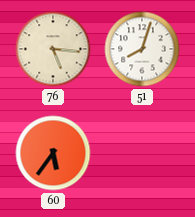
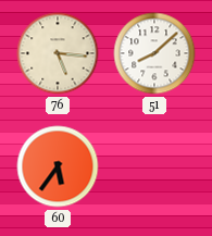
51: 8:03 -> 8:08 (154, 53)
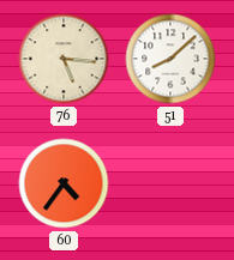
60: 5:36 -> 4:36 (64, 183)
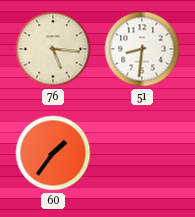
51: 8:08 -> 8:31 (142, 49)
60: 4:36 -> 1:36 (53, 153)
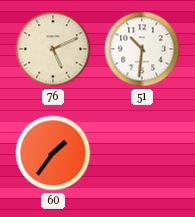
76: 5:16 -> 5:11 (53, 49)
51: 8:31 -> 10:31 (142, 49)
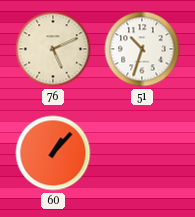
51: 10:31 -> 10:33 (142, 49)
60: 1:36 -> 1:07 (53, 153)
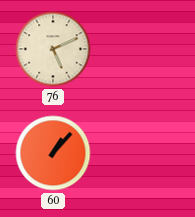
51: 10:33 -> none (142, 49)
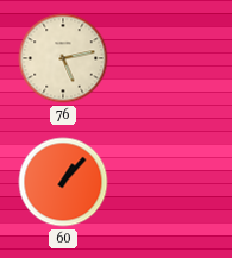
76: 5:11 -> 5:13 (63, 58)
